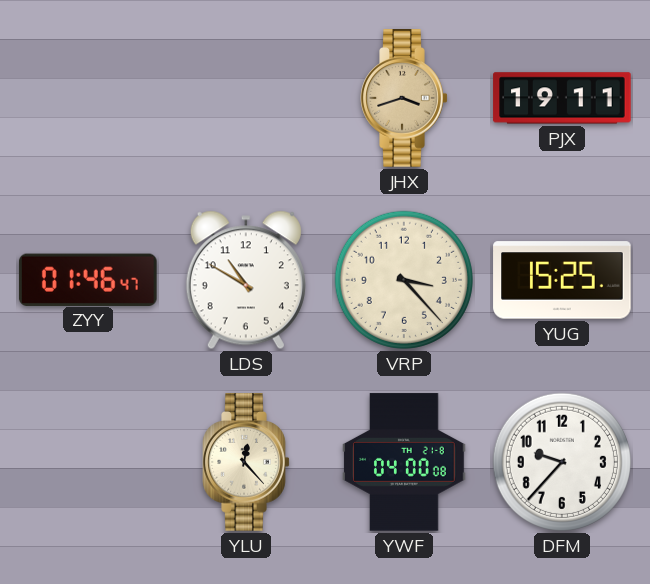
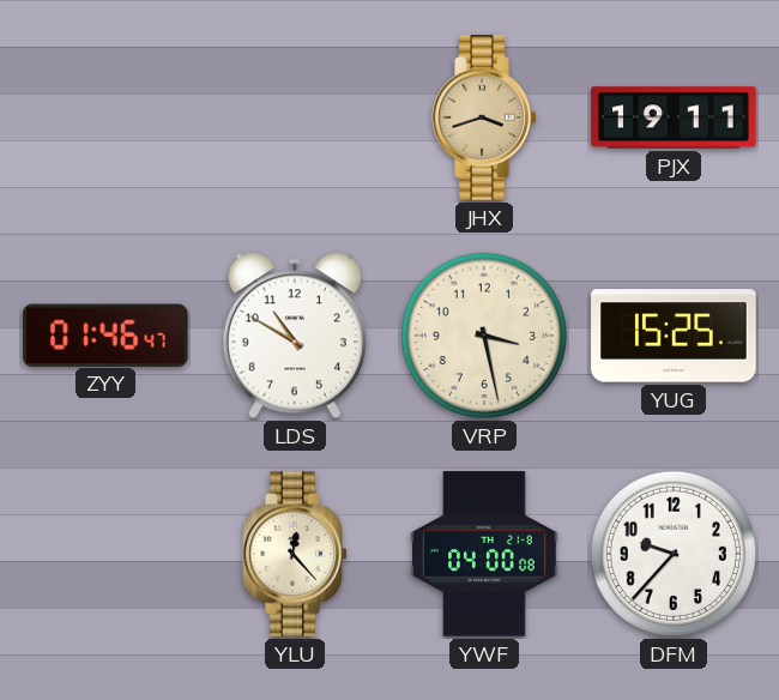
VRP: 3:23 -> 3:28 (484, 336)
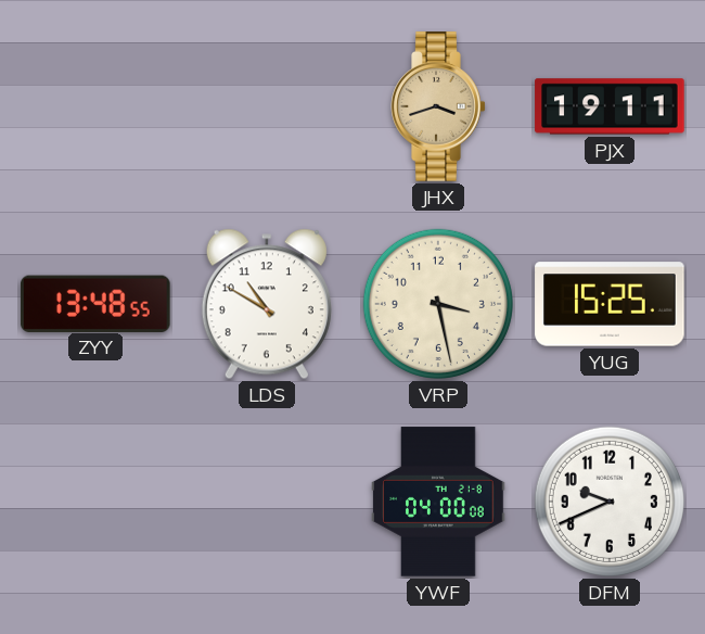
ZYY: 01:46 -> 13:48 (95, 303)
YLU: 12:23 -> none (295, 554)
DFM: 9:37 -> 9:41 (610, 502)
